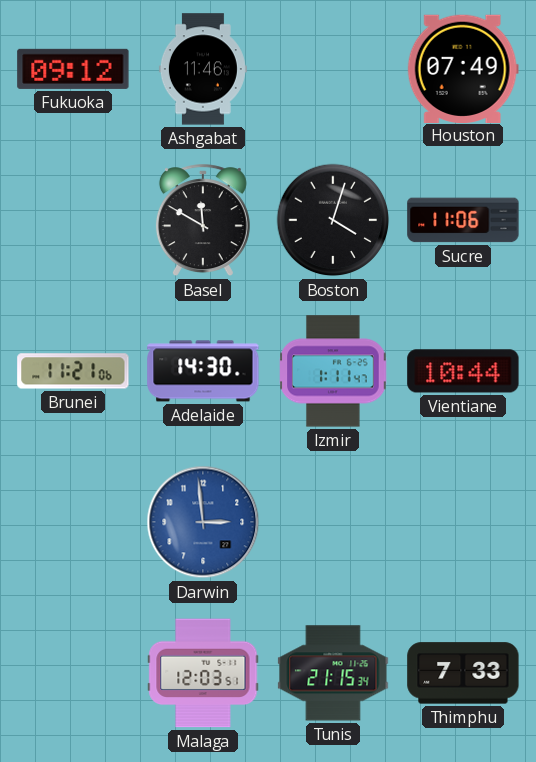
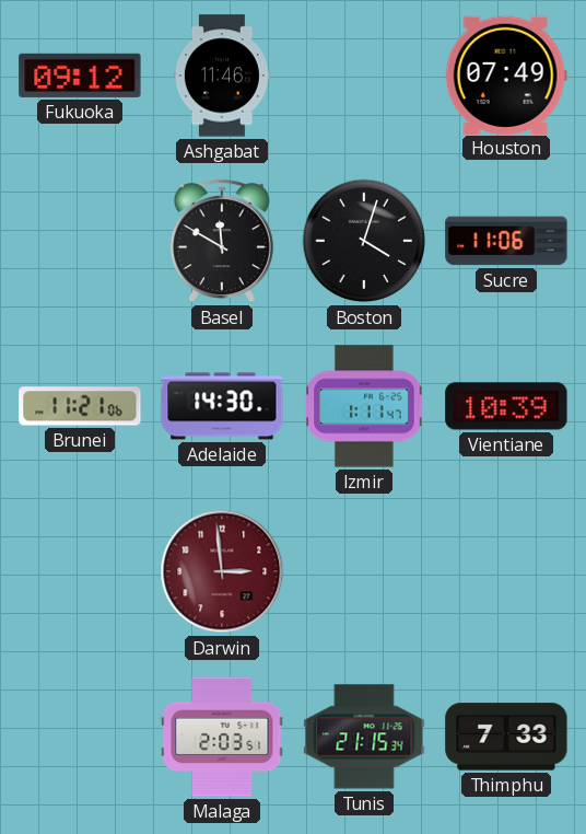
Vientiane: 10:44 -> 10:39 (506, 406)
Darwin dial: blue -> burgundy (222, 571)
Malaga: 12:03 -> 2:03 (222, 737)
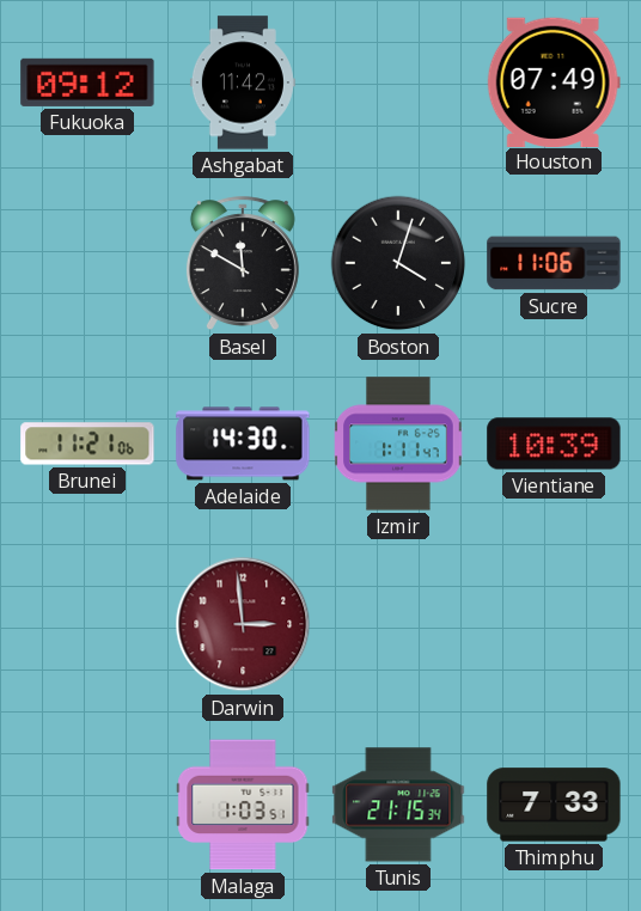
Ashgabat: 11:46 -> 11:42 (243, 82)
Malaga: 2:03 -> 1:03 (243, 805)
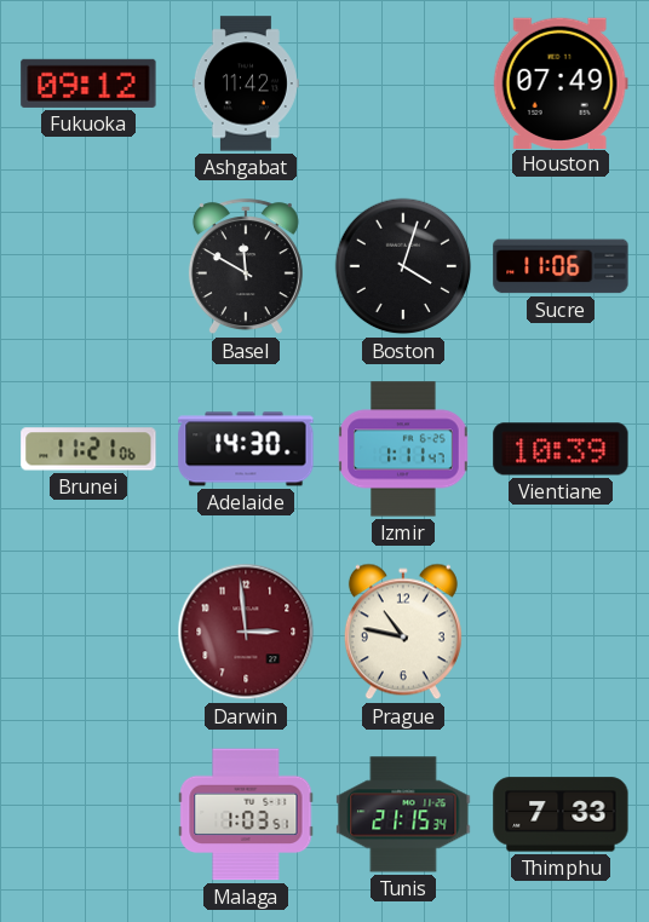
Prague: none -> 10:47 (403, 632)
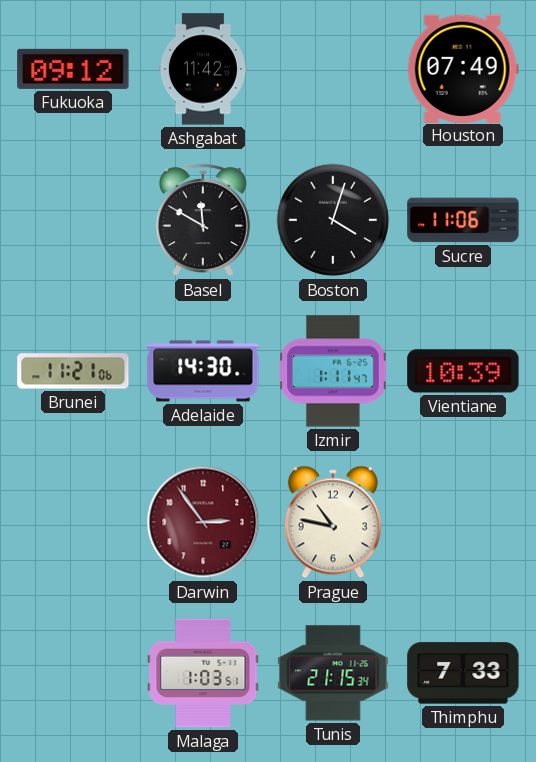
Darwin: 2:59 -> 2:54 (203, 522)
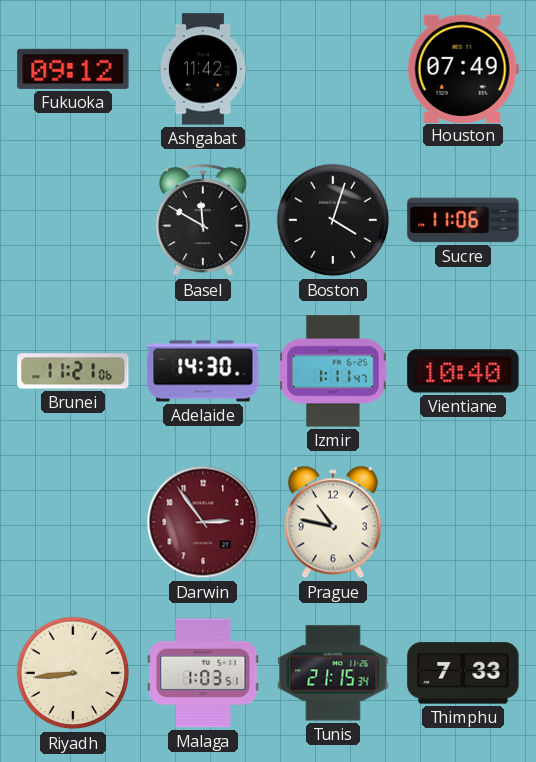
Vientiane: 10:39 -> 10:40 (463, 371)
Riyadh: none -> 8:44 (73, 673)
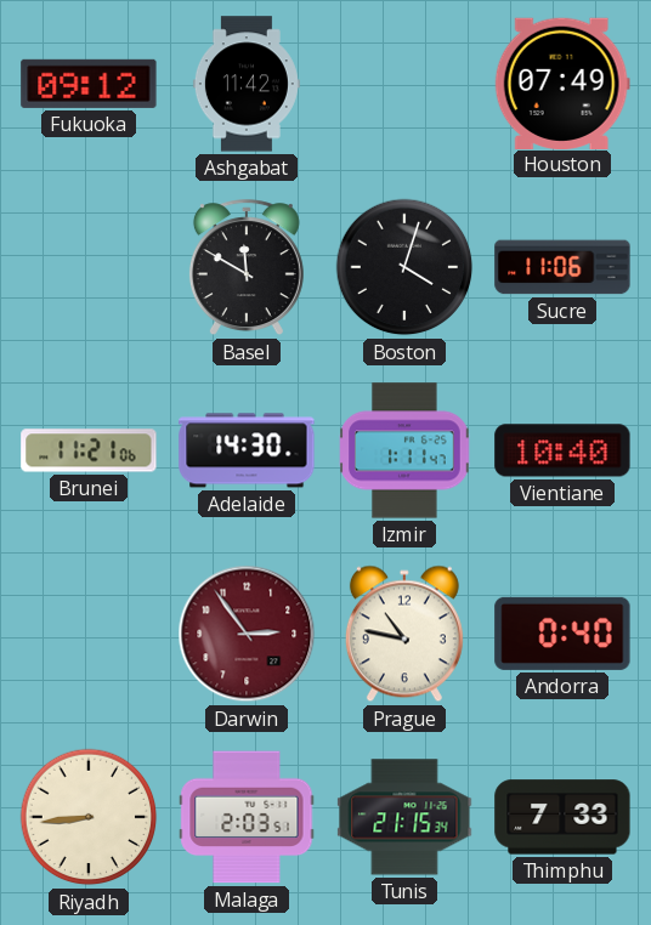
Andorra: none -> 0:40 (562, 634)
Malaga: 1:03 -> 2:03 (247, 817)
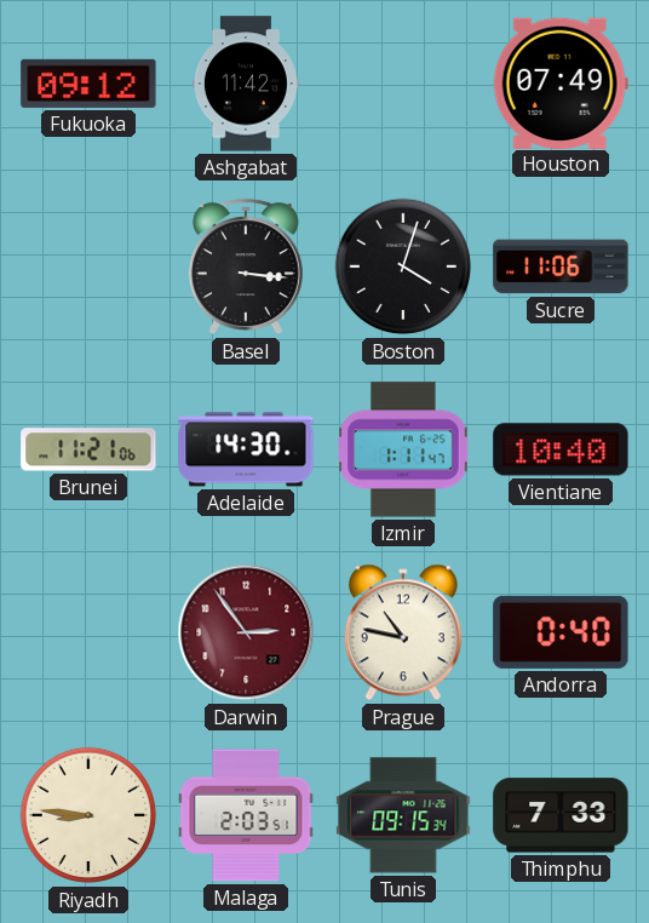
Basel: 11:50 -> 3:16 (246, 268)
Riyadh: 8:44 -> 8:46 (88, 815)
Tunis: 21:15 -> 09:15 (403, 815)
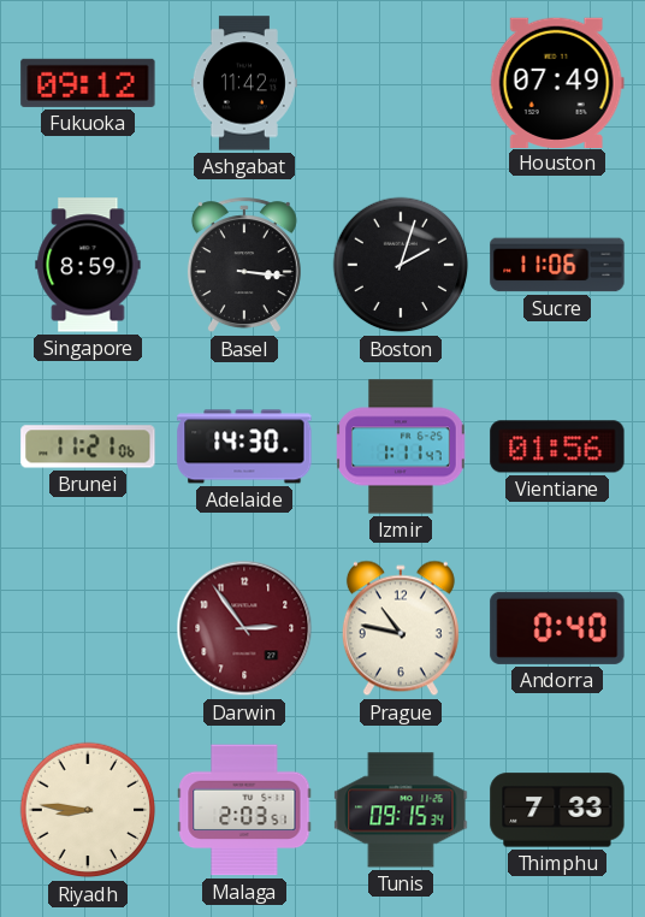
Singapore: none -> 8:59 (88, 265)
Boston: 4:03 -> 2:03 (401, 265)
Vientiane: 10:40 -> 01:56 (557, 446)
